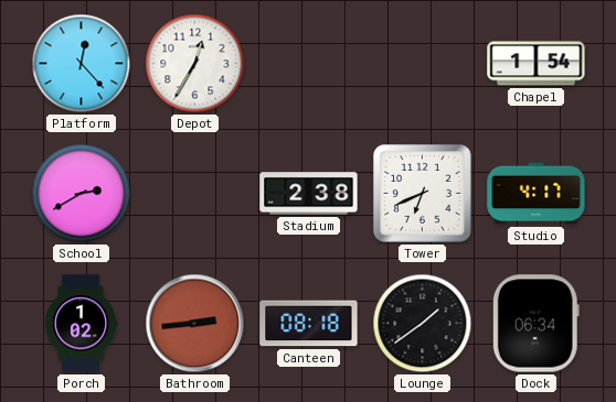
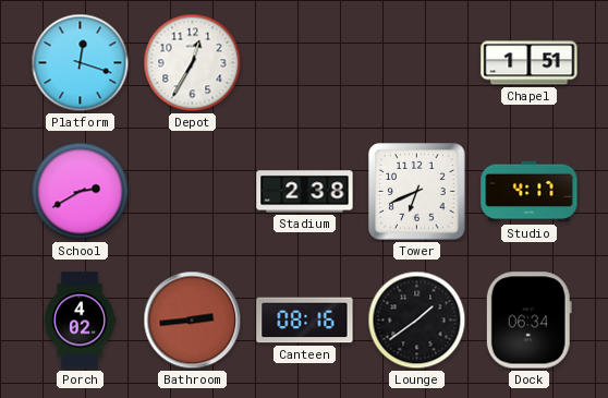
Platform: 12:23 -> 12:18 (81, 63)
Chapel: 1:54 -> 1:51 (530, 63)
Porch: 1:02 -> 4:02 (80, 321)
Canteen: 08:18 -> 08:16 (305, 321)
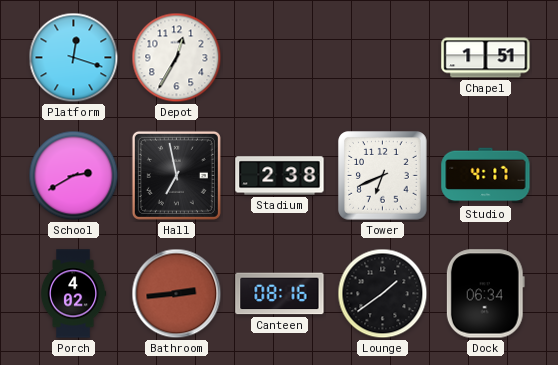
Hall: none -> 6:58 (176, 175)
